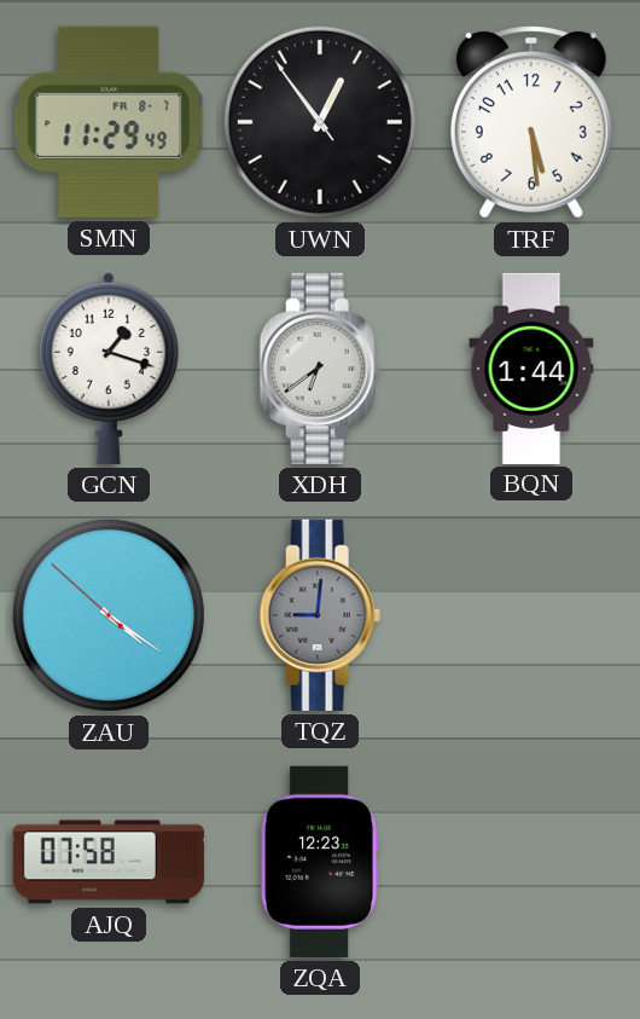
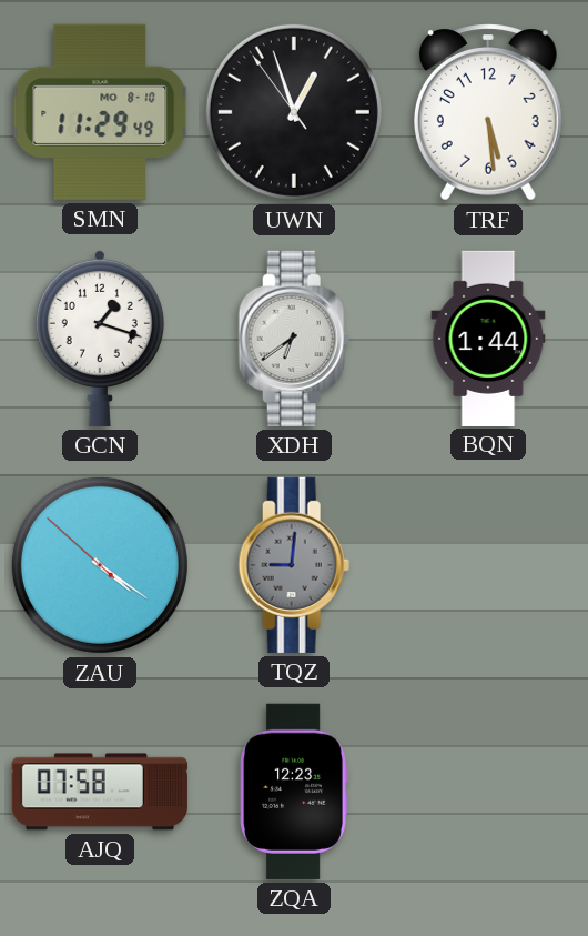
SMN date: FR 8-7 -> MO 8-10 (100, 112)
UWN: 12:53 -> 12:56 (294, 112)
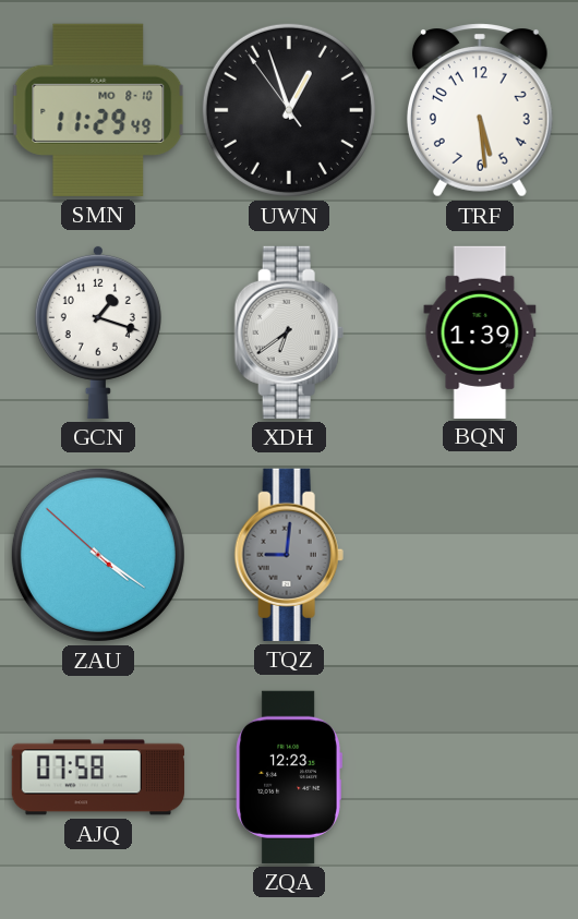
BQN: 1:44 -> 1:39 (480, 331)
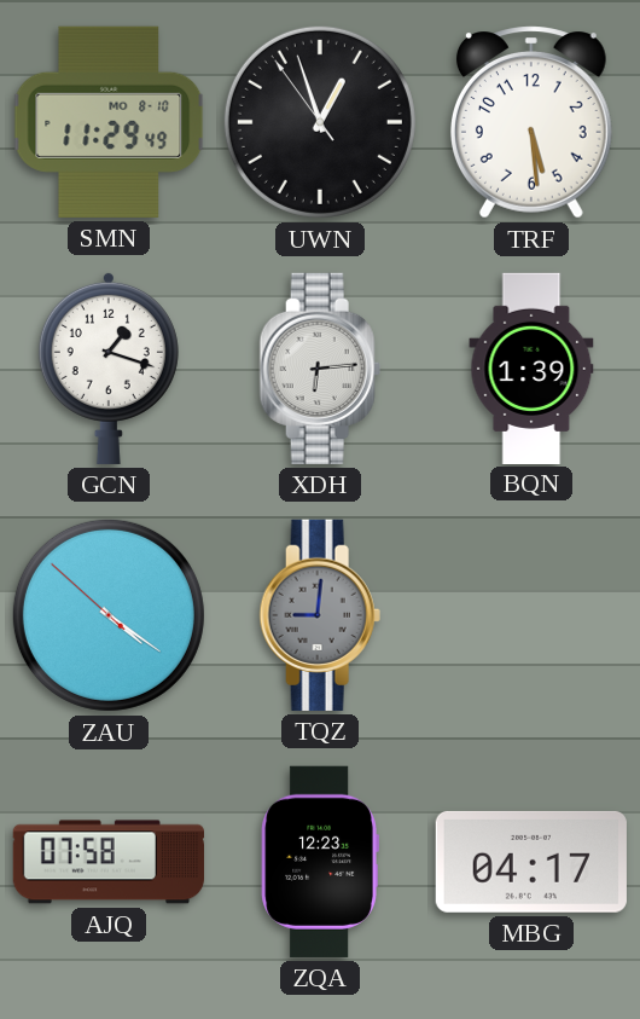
XDH: 6:39 -> 6:14 (320, 369)
MBG: none -> 04:17 (531, 862)
